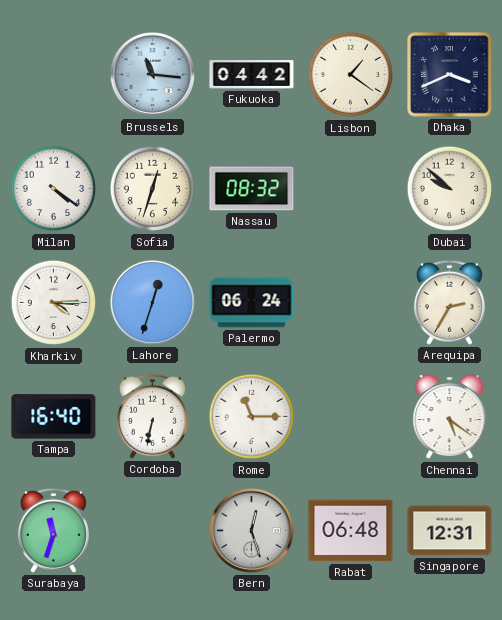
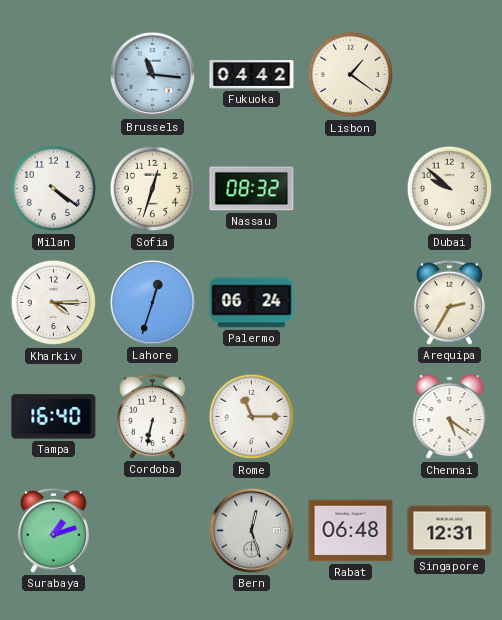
Dhaka: 3:41 -> none (450, 75)
Surabaya: 11:33 -> 1:12 (53, 530)
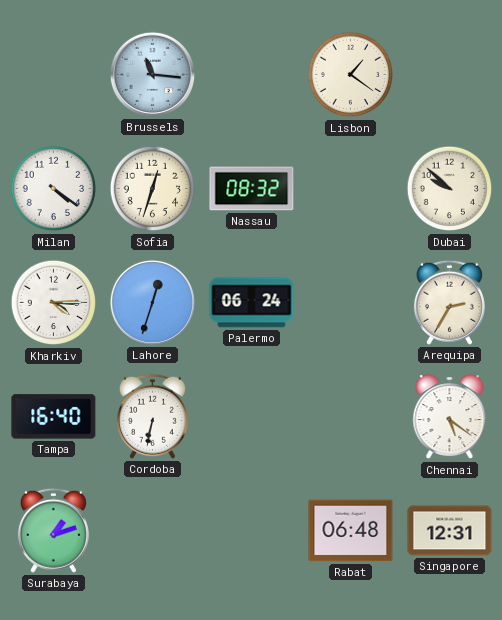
Fukuoka: 04:42 -> none (252, 75)
Rome: 11:15 -> none (252, 417)
Bern: 12:27 -> none (251, 530)
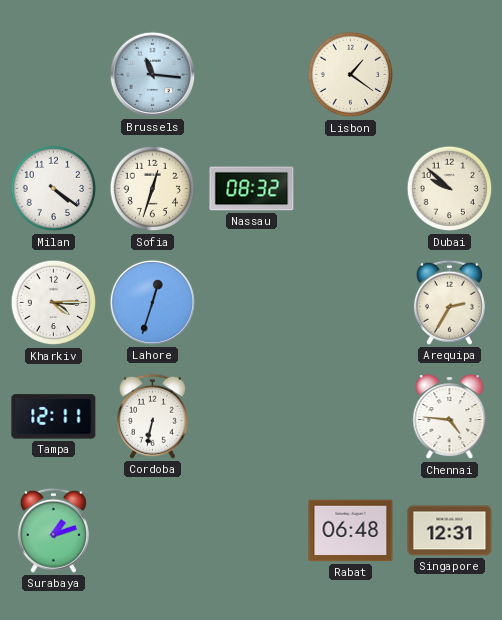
Palermo: 06:24 -> none (252, 303)
Tampa: 16:40 -> 12:11 (54, 417)
Chennai: 5:21 -> 4:46 (450, 417)
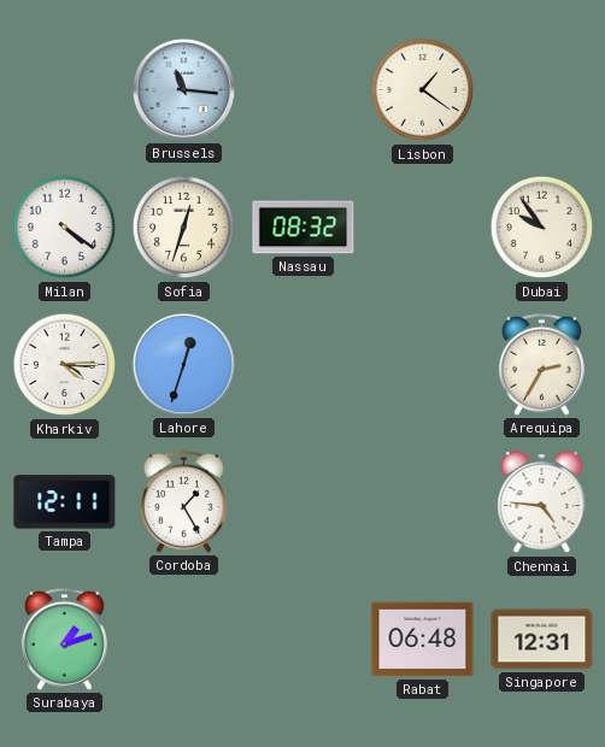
Dubai: 9:52 -> 9:54 (542, 228)
Cordoba: 6:32 -> 1:25 (183, 501)
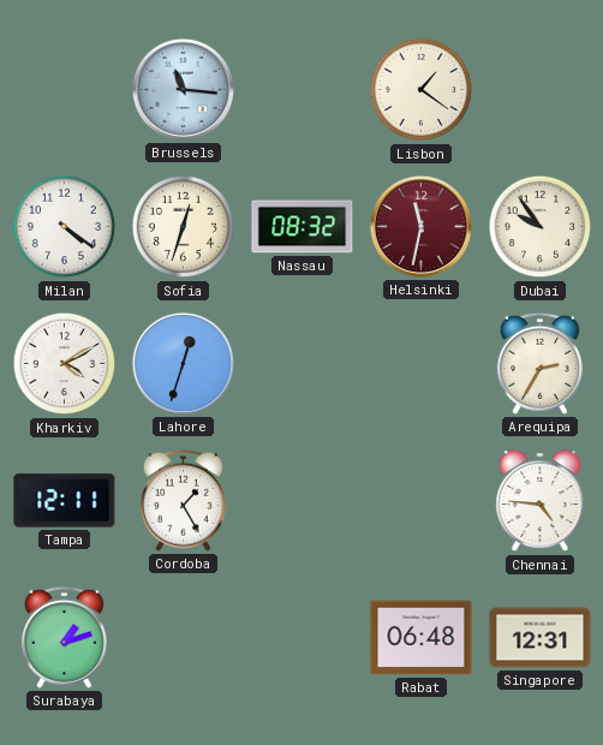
Helsinki: none -> 11:32 (420, 226)
Kharkiv: 4:15 -> 4:10 (65, 364)
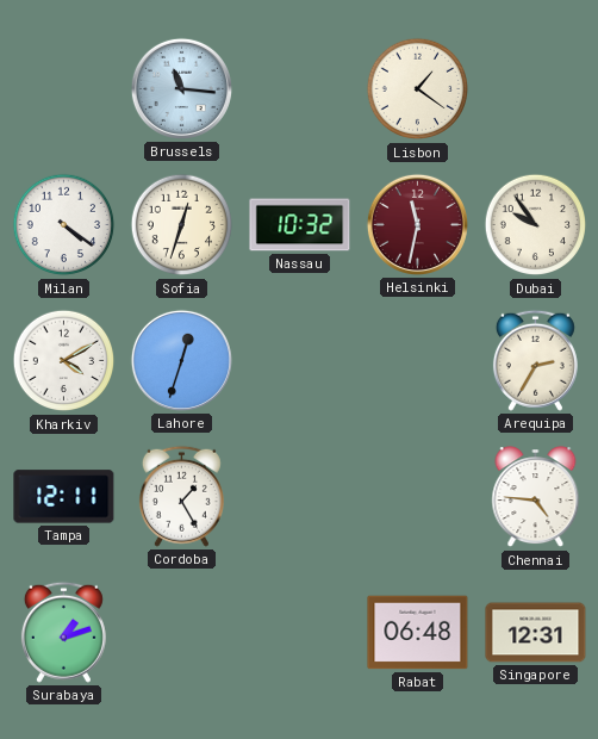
Nassau: 08:32 -> 10:32 (300, 225)
